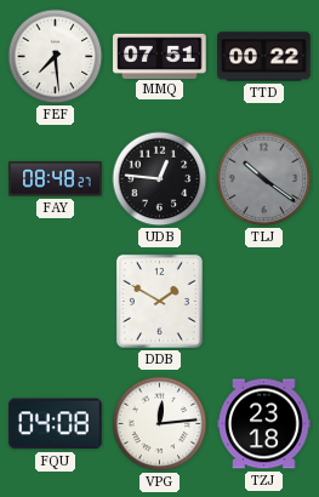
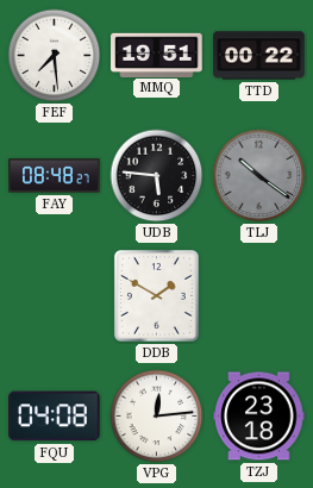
MMQ: 07:51 -> 19:51 (157, 55)
UDB: 12:46 -> 5:46 (157, 176)
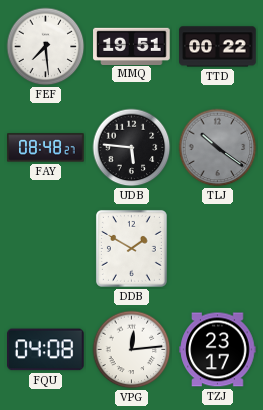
TZJ: 23:18 -> 23:17 (218, 350)
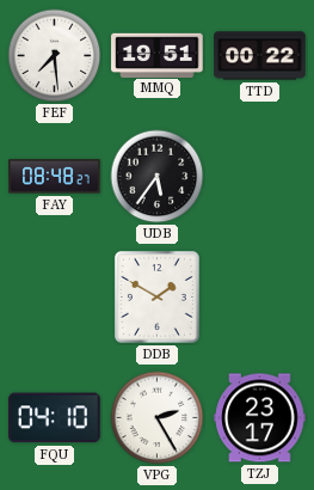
UDB: 5:46 -> 5:36 (158, 177)
TLJ: 10:21 -> none (218, 148)
FQU: 04:08 -> 04:10 (55, 418)
VPG: 12:14 -> 2:25 (158, 418)
